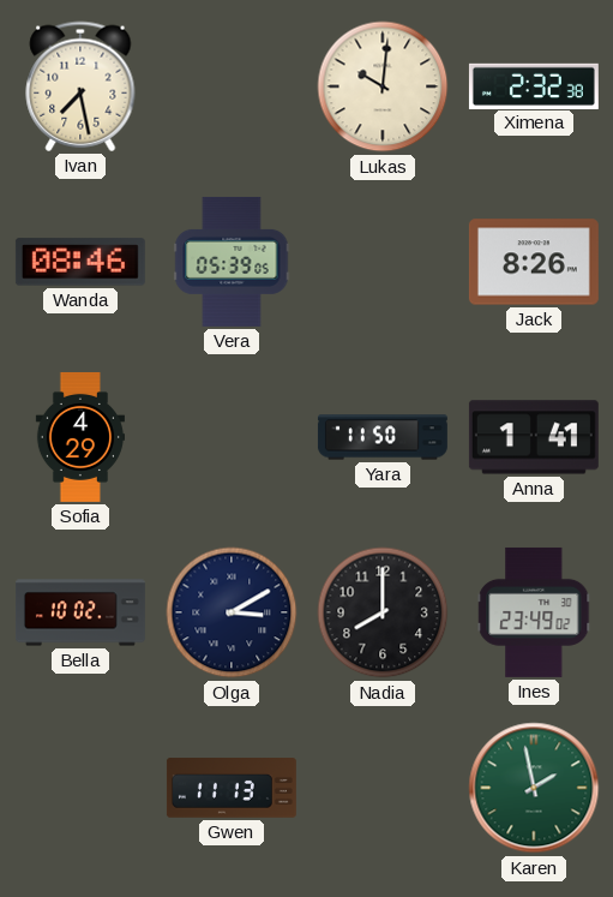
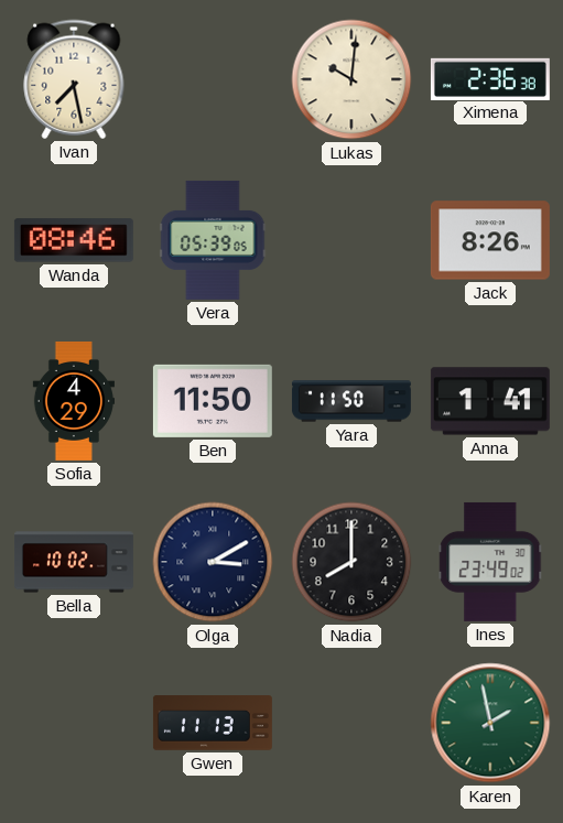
Ximena: 2:32 -> 2:36 (490, 78)
Ben: none -> 11:50 (213, 401)
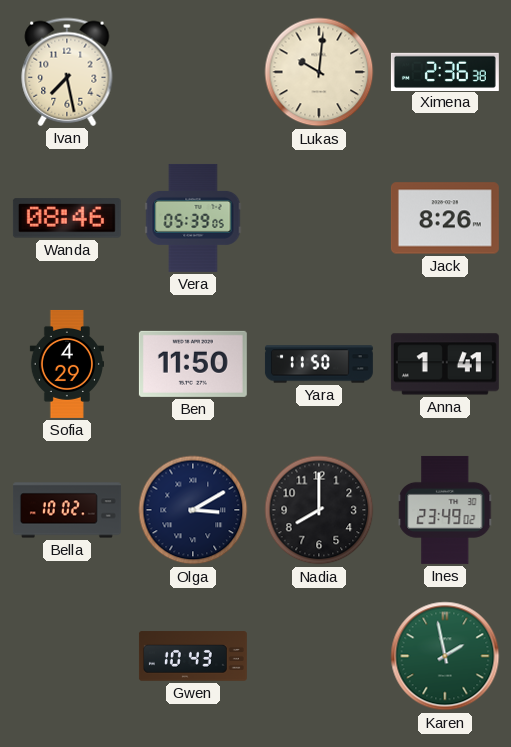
Gwen: 11:13 -> 10:43 (193, 656)
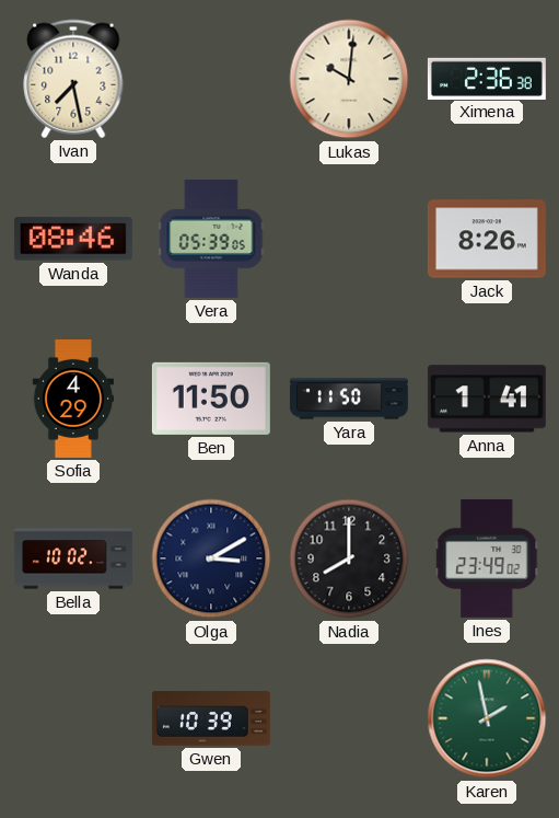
Gwen: 10:43 -> 10:39 (211, 718)
